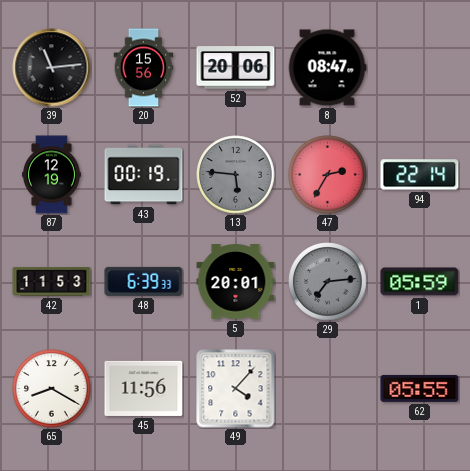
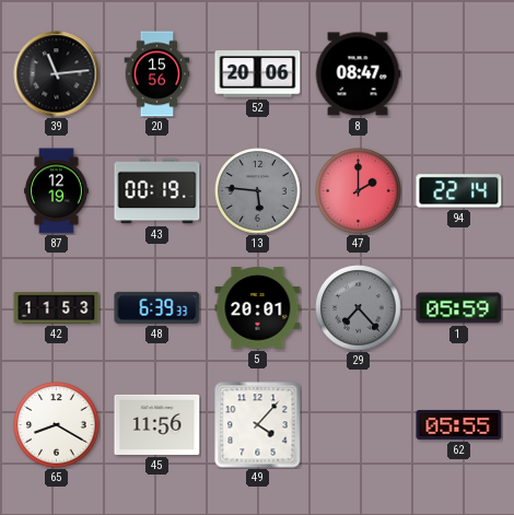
47: 2:35 -> 2:00 (359, 191)
29: 7:14 -> 7:23 (359, 308)
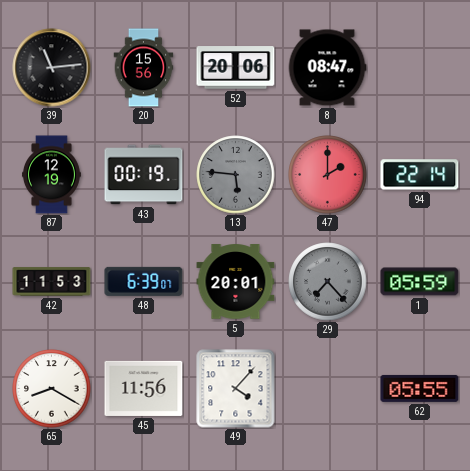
48: 6:39:33 -> 6:39:07 (144, 281)
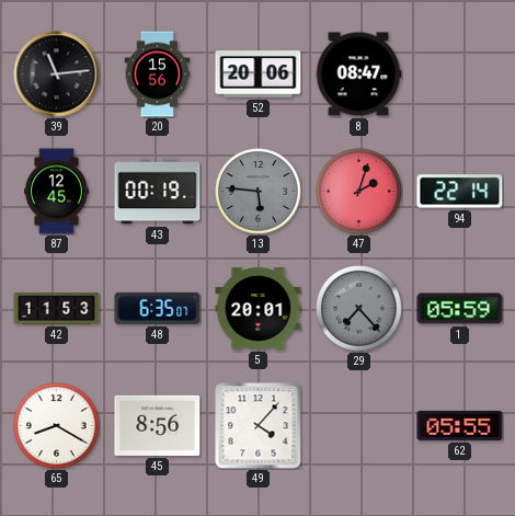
87: 12:19 -> 12:45 (56, 192)
47: 2:00 -> 2:03 (359, 192)
48: 6:39 -> 6:35 (158, 308)
45: 11:56 -> 8:56 (158, 425)
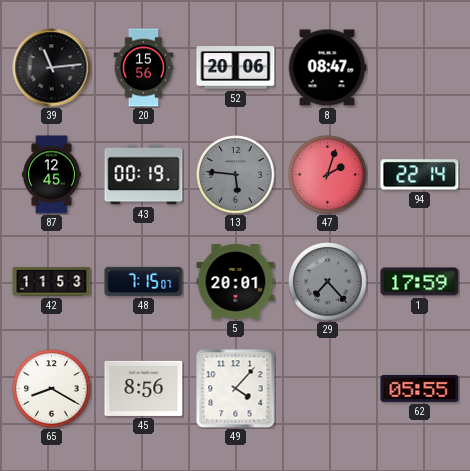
48: 6:35 -> 7:15 (144, 281)
1: 05:59 -> 17:59 (420, 282)
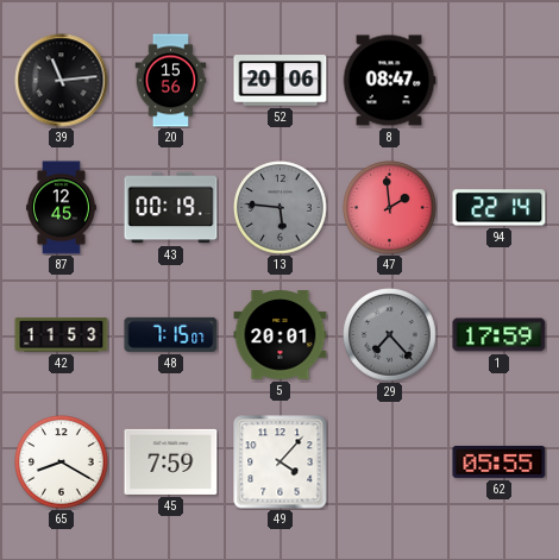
47: 2:03 -> 1:59 (390, 208)
45: 8:56 -> 7:59 (171, 461)
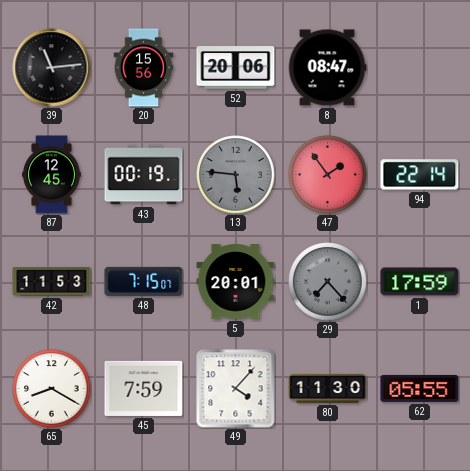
47: 1:59 -> 1:54 (328, 175)
80: none -> 11:30 (328, 388)
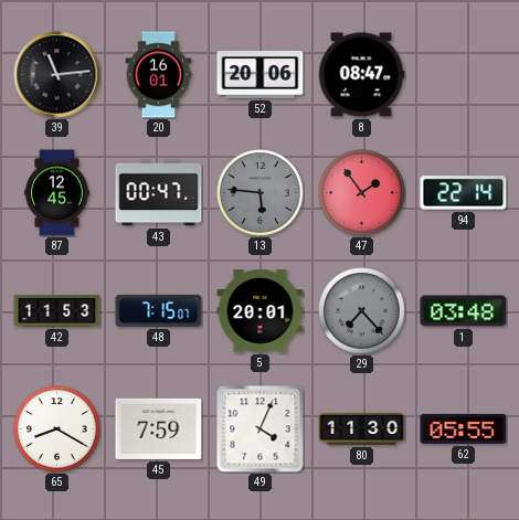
20: 15:56 -> 16:01 (159, 75)
43: 00:19 -> 00:47 (159, 193)
1: 17:59 -> 03:48 (464, 311)
49: 4:07 -> 4:04 (261, 429)
